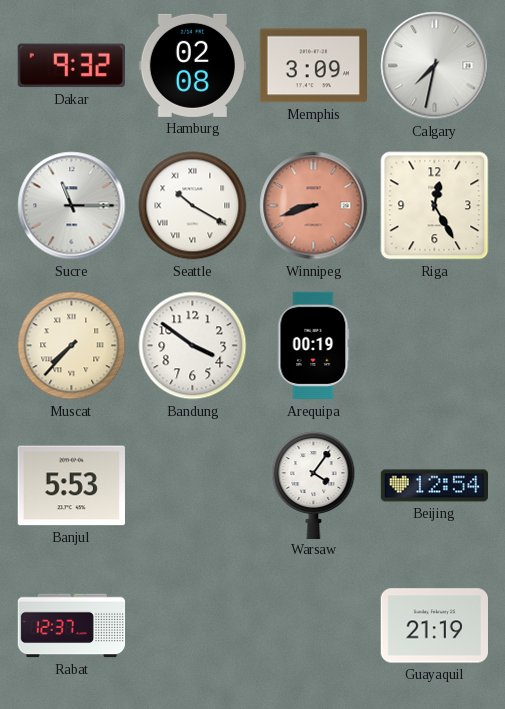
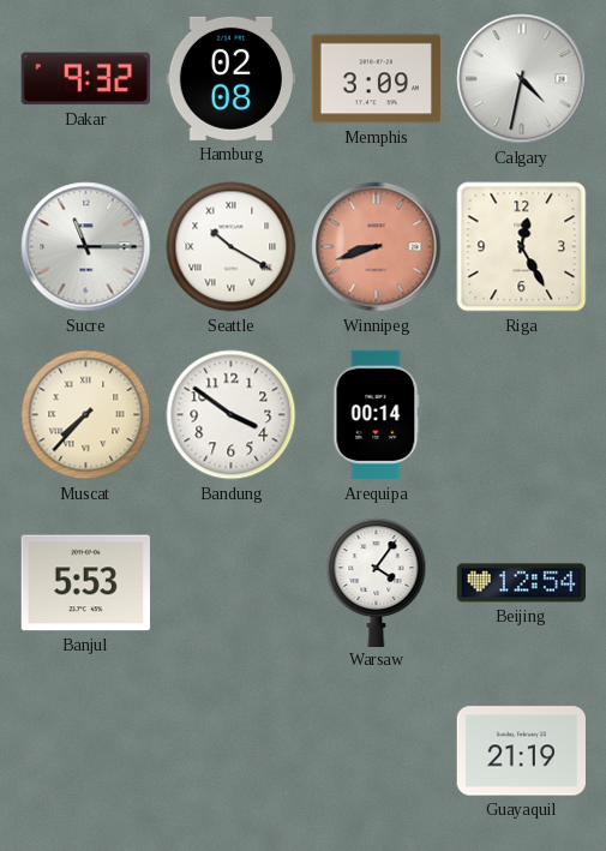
Calgary: 7:32 -> 4:32 (522, 79)
Arequipa: 00:19 -> 00:14 (377, 415)
Rabat: 12:37 -> none (72, 626)
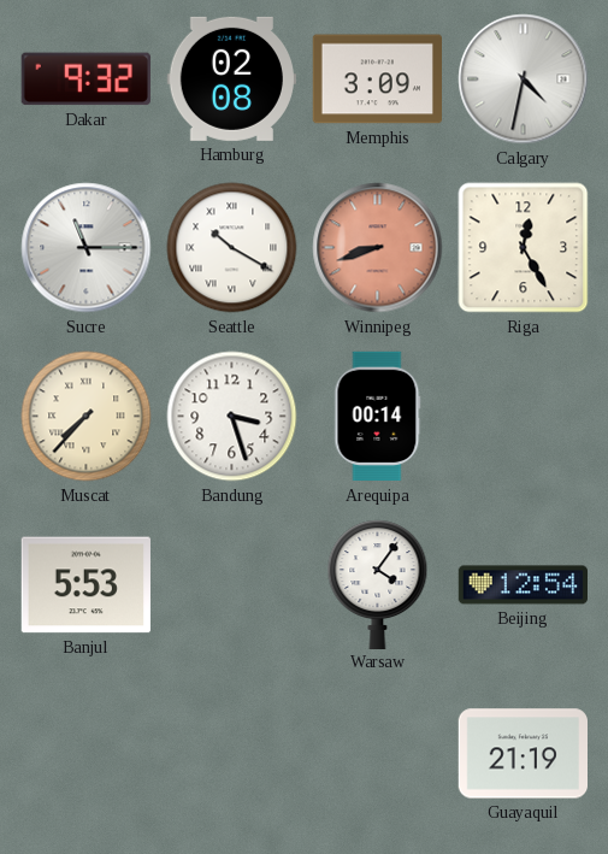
Bandung: 3:51 -> 3:27 (232, 417)
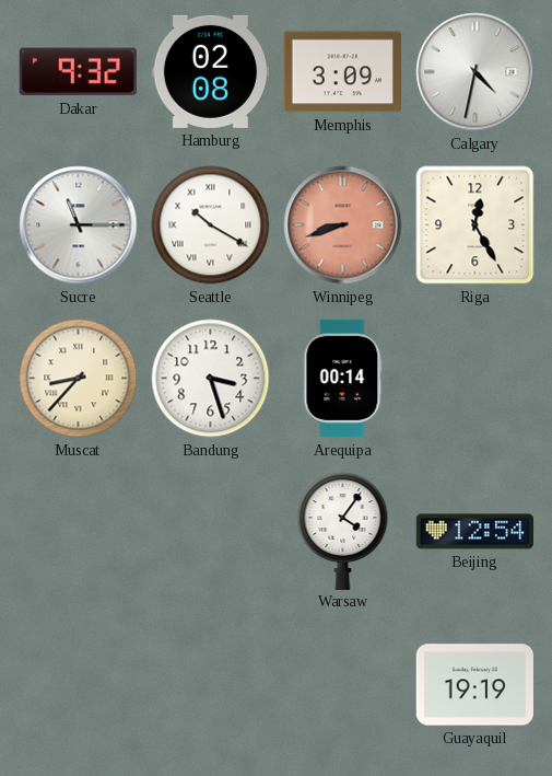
Muscat: 7:37 -> 8:37 (79, 379)
Banjul: 5:53 -> none (85, 585)
Guayaquil: 21:19 -> 19:19 (474, 685)
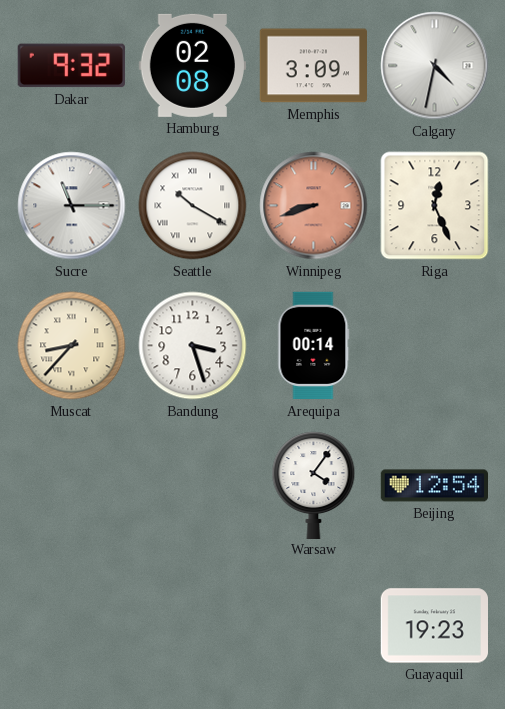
Riga: 12:25 -> 12:26 (435, 206)
Guayaquil: 19:19 -> 19:23 (434, 626)
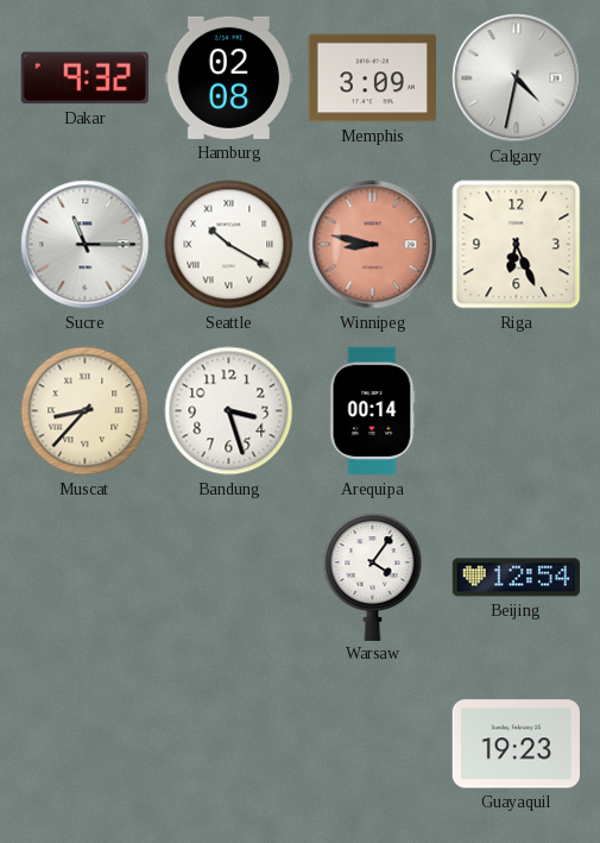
Winnipeg: 8:42 -> 8:47 (373, 245)
Riga: 12:26 -> 6:26 (517, 245)
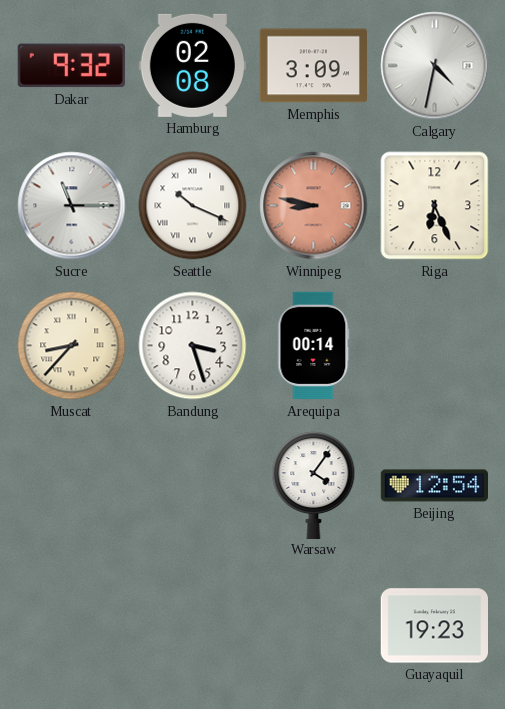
Seattle: 10:20 -> 10:19 (193, 206)
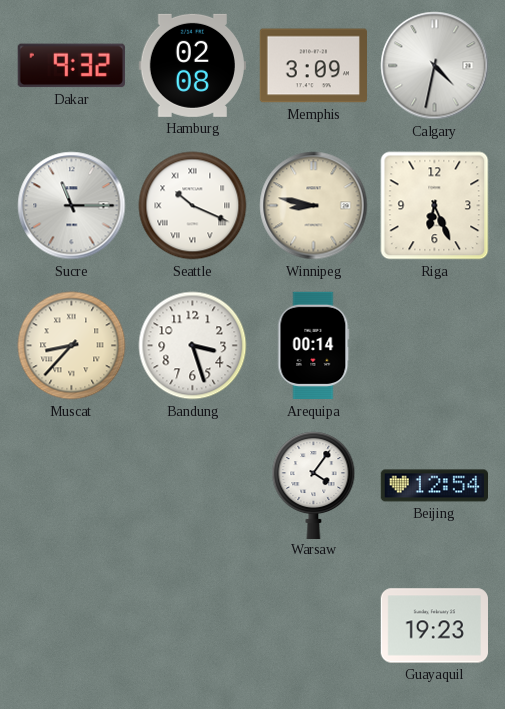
Winnipeg dial: salmon -> cream (314, 206)
